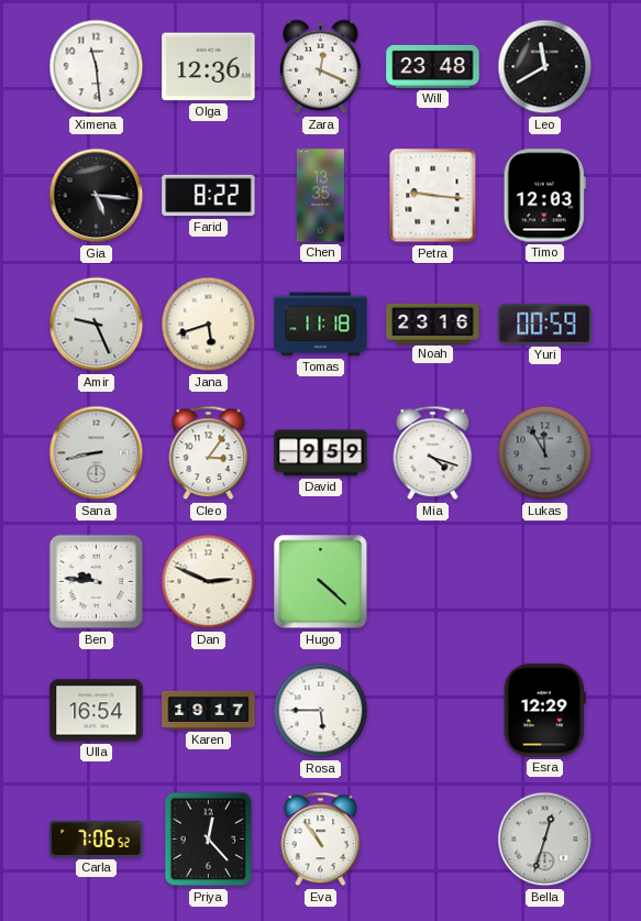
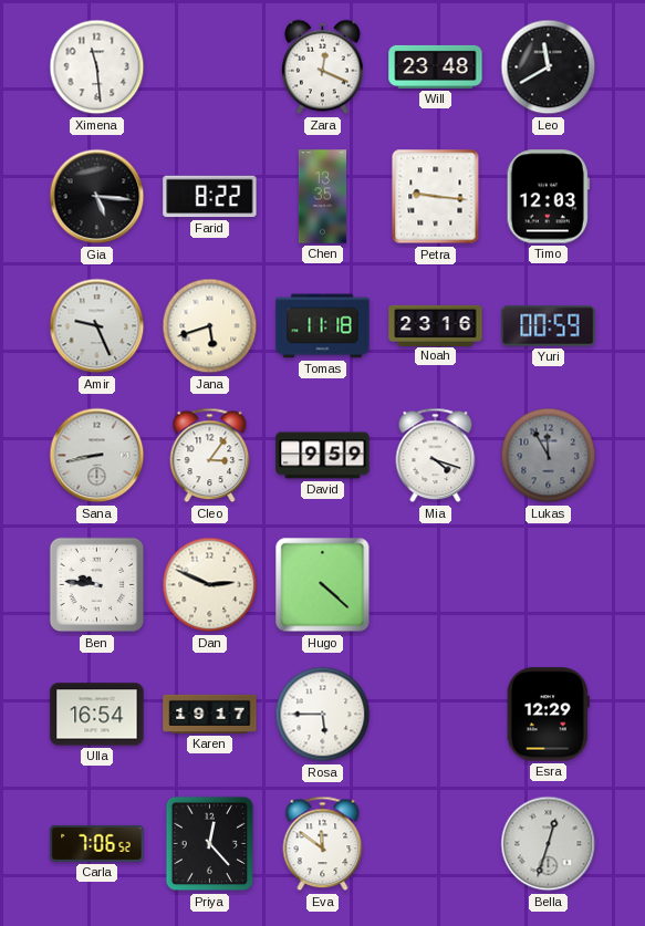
Olga: 12:36 -> none (209, 67)
Eva: 10:54 -> 11:51 (323, 844)
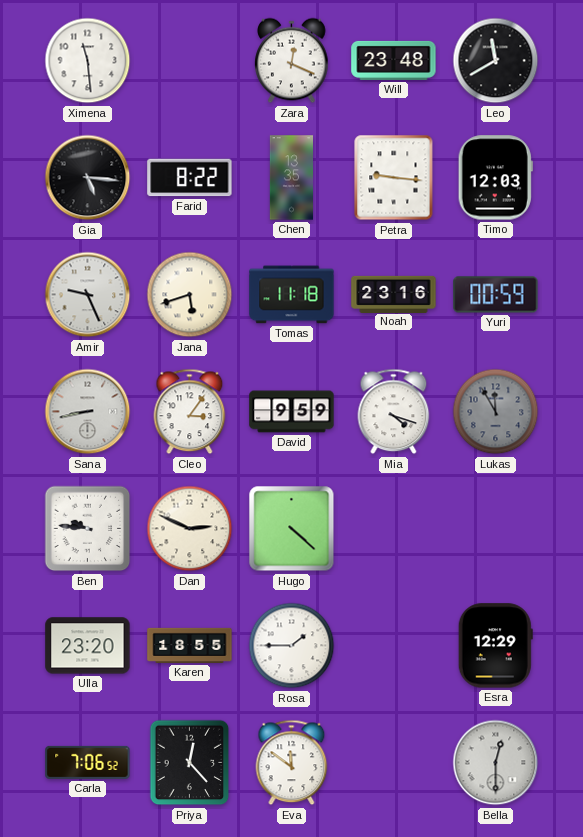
Ulla: 16:54 -> 23:20 (88, 646)
Karen: 19:17 -> 18:55 (190, 645)
Rosa: 5:45 -> 1:45 (292, 646)
Bella: 12:33 -> 12:30 (496, 763)
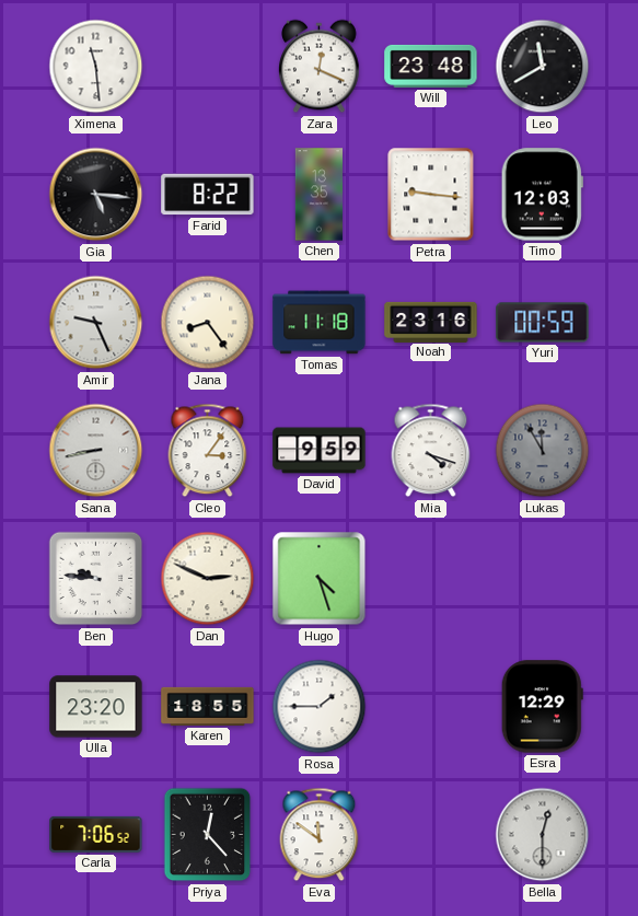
Jana: 5:42 -> 8:24 (208, 323)
Hugo: 4:22 -> 4:27 (320, 579)
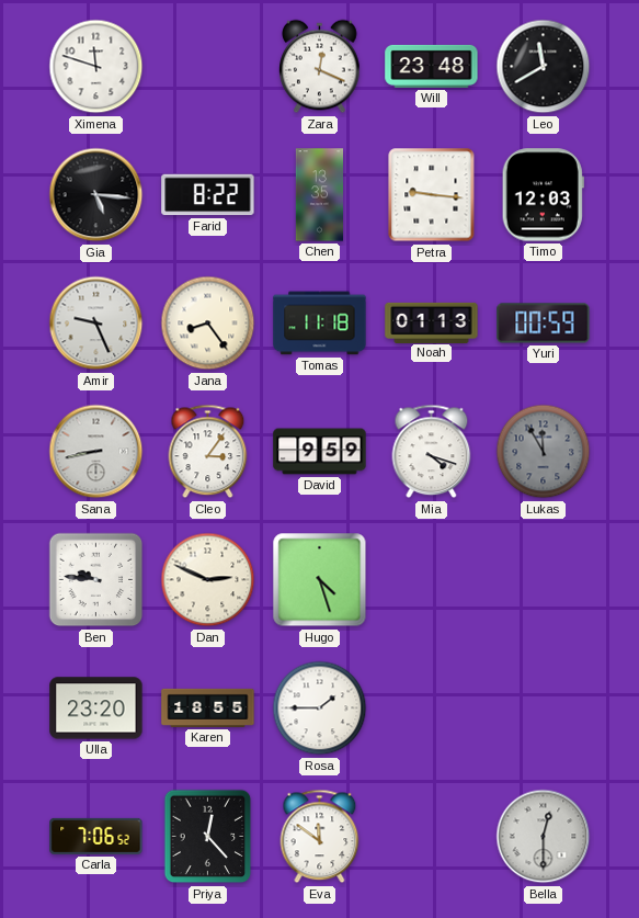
Ximena: 11:29 -> 11:48 (96, 67)
Noah: 23:16 -> 01:13 (432, 322)
Esra: 12:29 -> none (542, 707)
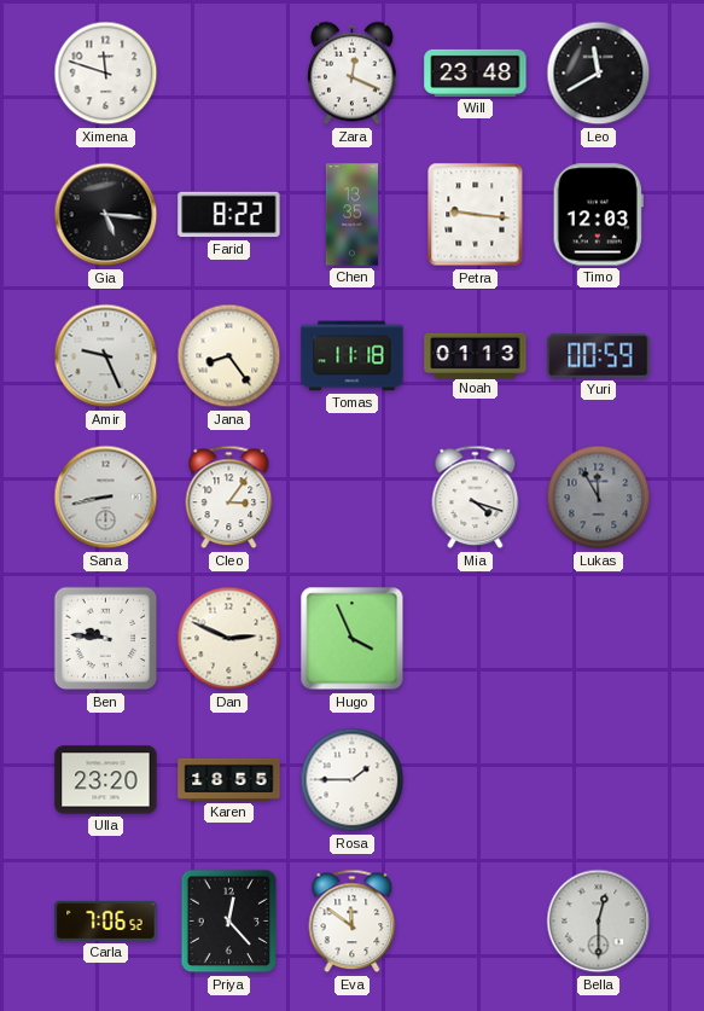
David: 9:59 -> none (320, 452)
Hugo: 4:27 -> 3:56 (353, 639)
